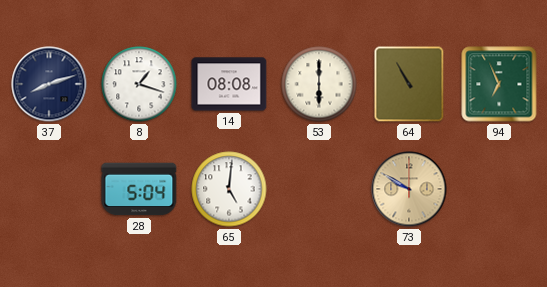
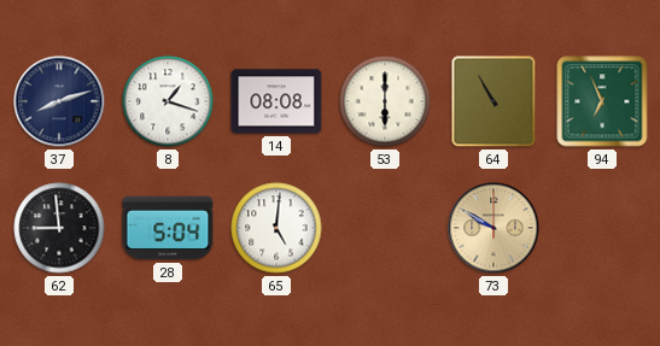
62: none -> 8:59 (59, 228)
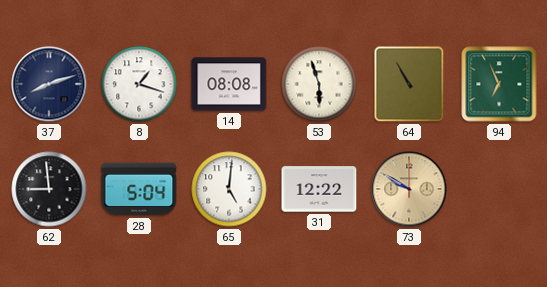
53: 6:00 -> 5:57 (319, 84)
31: none -> 12:22 (319, 189)
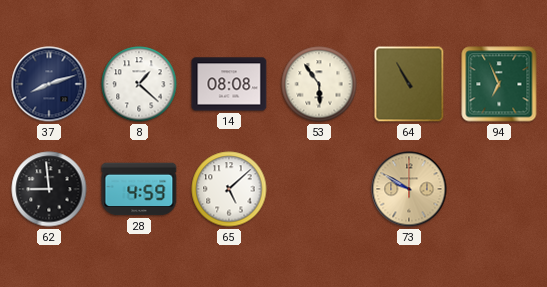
8: 1:18 -> 1:22 (139, 84)
53: 5:57 -> 5:54 (319, 84)
28: 5:04 -> 4:59 (139, 189)
65: 5:01 -> 5:08 (229, 189)
31: 12:22 -> none (319, 189)
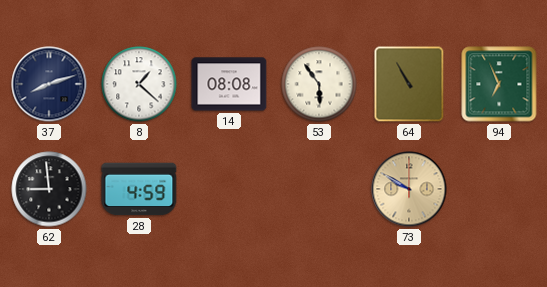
65: 5:08 -> none (229, 189)
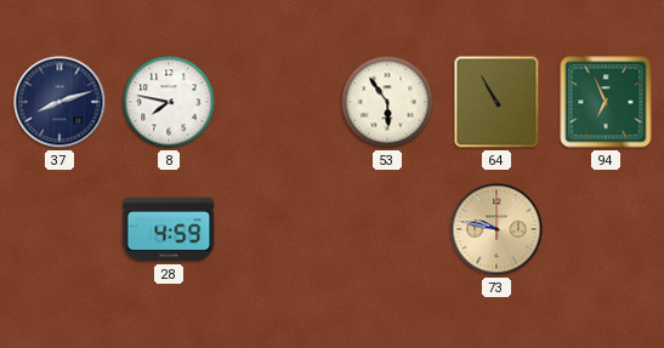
8: 1:22 -> 7:47 (169, 102)
14: 08:08 -> none (229, 84)
62: 8:59 -> none (49, 189)
73: 9:50 -> 9:47 (496, 229)
